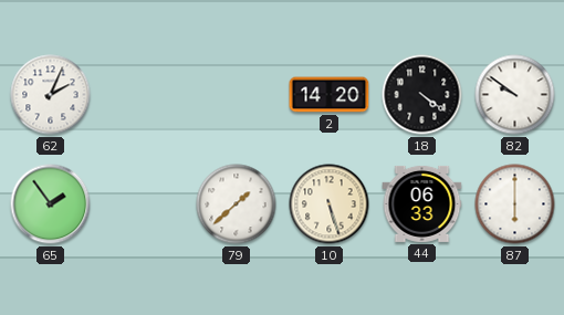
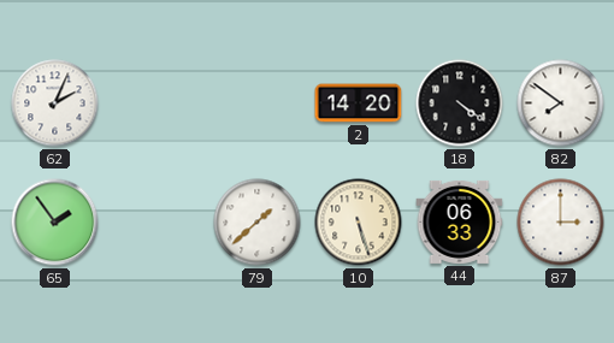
82: 9:51 -> 7:51 (561, 104)
87: 6:00 -> 3:00 (561, 223)
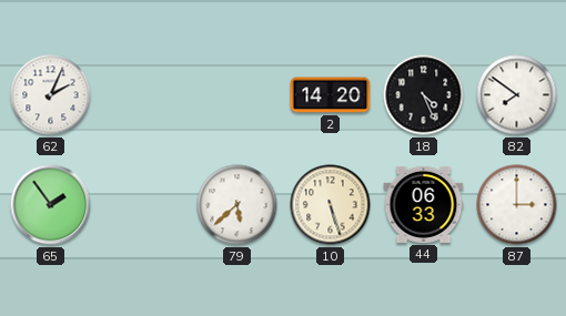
18: 4:21 -> 4:26 (424, 95)
79: 1:38 -> 5:38 (237, 205)
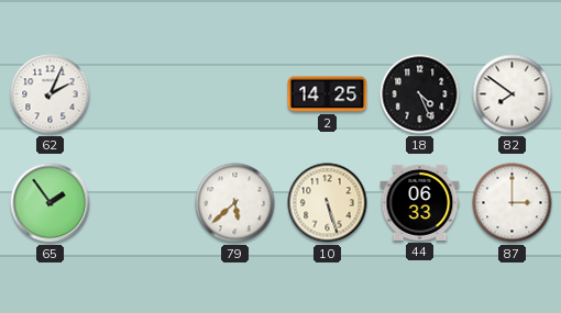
2: 14:20 -> 14:25 (328, 94)
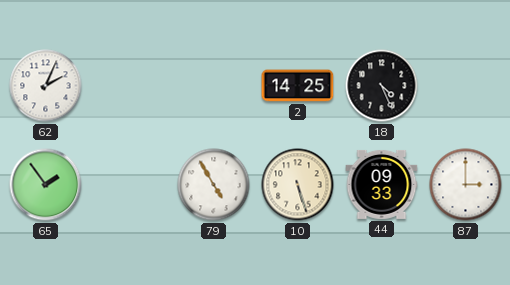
82: 7:51 -> none (513, 94)
79: 5:38 -> 4:55 (214, 185)
44: 06:33 -> 09:33 (382, 184)
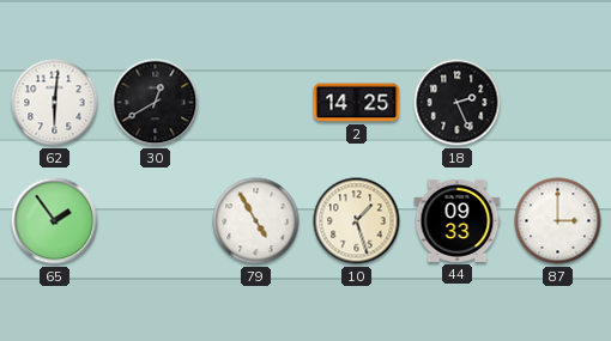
62: 2:04 -> 6:01 (55, 103)
30: none -> 12:40 (156, 103)
18: 4:26 -> 2:26 (458, 103)
10: 5:27 -> 1:27 (357, 221)
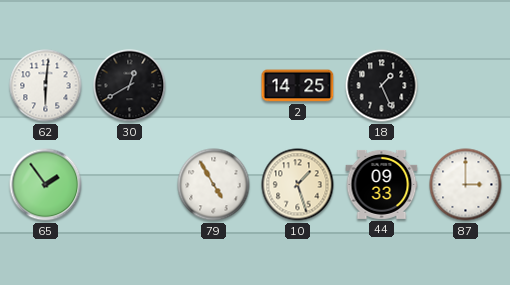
18: 2:26 -> 1:26 (382, 86)
